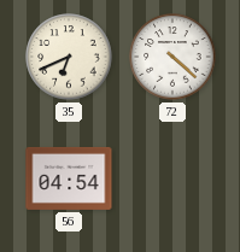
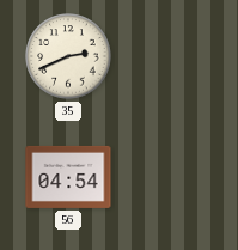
35: 6:41 -> 2:41 (68, 56)
72: 4:22 -> none (172, 57)
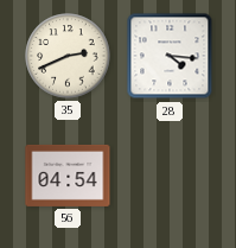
28: none -> 4:16 (170, 56)
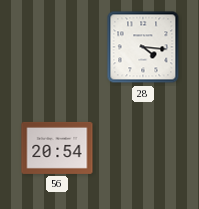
35: 2:41 -> none (68, 56)
56: 04:54 -> 20:54 (57, 148)
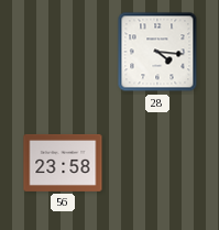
56: 20:54 -> 23:58 (63, 163)
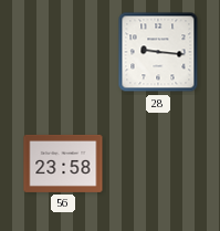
28: 4:16 -> 9:16 (158, 52)
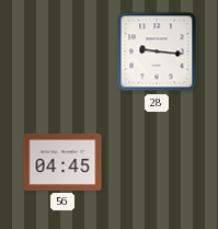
56: 23:58 -> 04:45 (62, 162)
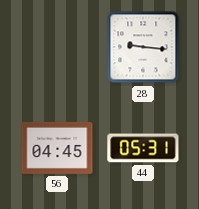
44: none -> 05:31 (143, 148)
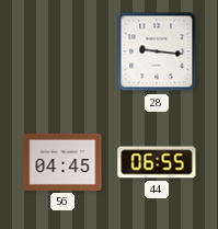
44: 05:31 -> 06:55 (157, 162)
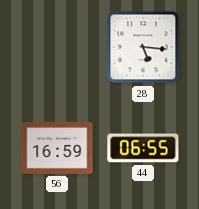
28: 9:16 -> 5:16 (143, 47)
56: 04:45 -> 16:59 (57, 148)
